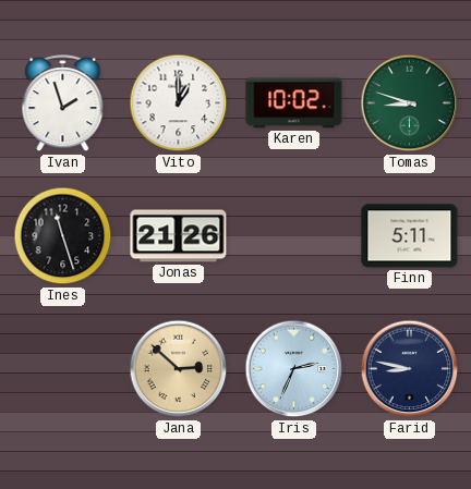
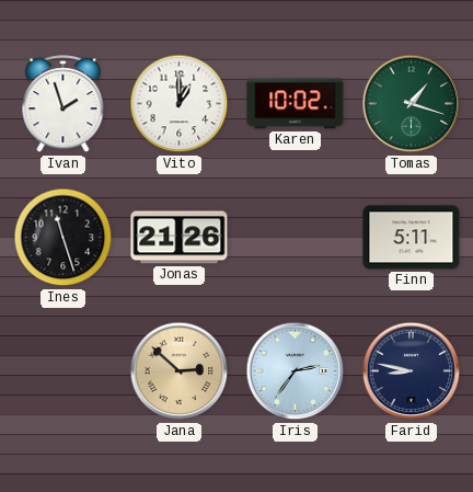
Tomas: 8:48 -> 1:18 (412, 104)
Iris: 2:34 -> 2:36 (296, 371)
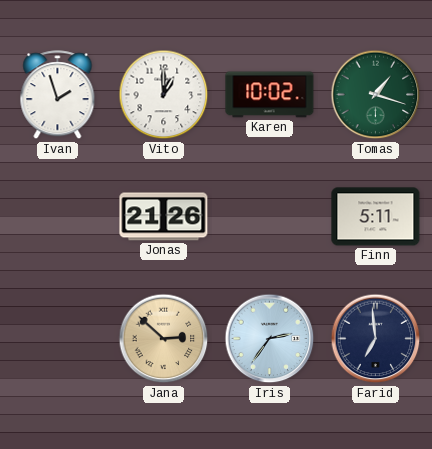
Ines: 11:27 -> none (64, 238)
Farid: 8:47 -> 6:59 (376, 339)
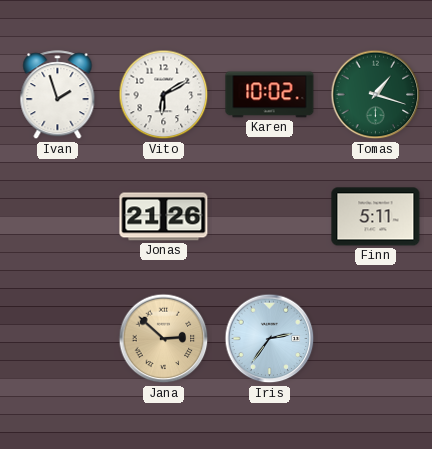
Vito: 1:00 -> 6:10 (164, 95)
Farid: 6:59 -> none (376, 339)
